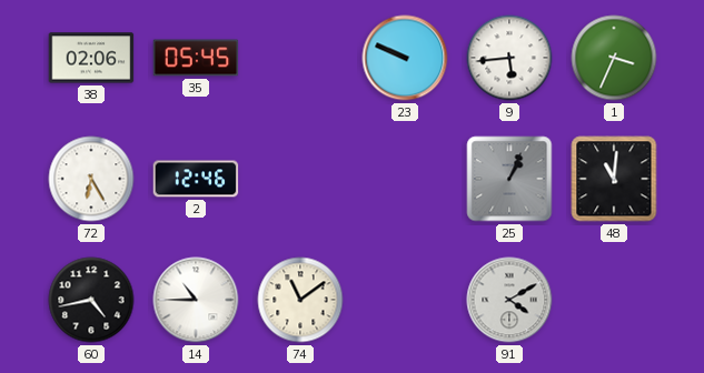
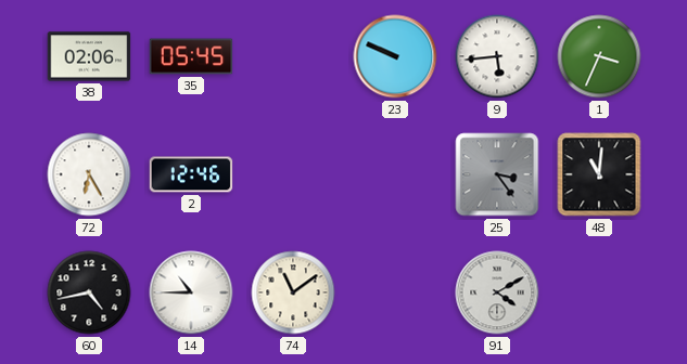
25: 1:04 -> 3:24 (497, 174)
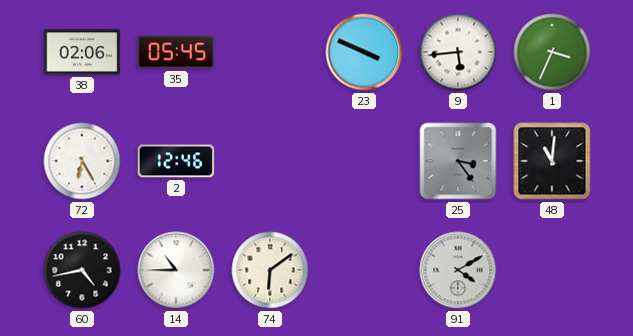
23: 9:49 -> 3:49 (364, 52)
74: 11:09 -> 6:09 (270, 270)
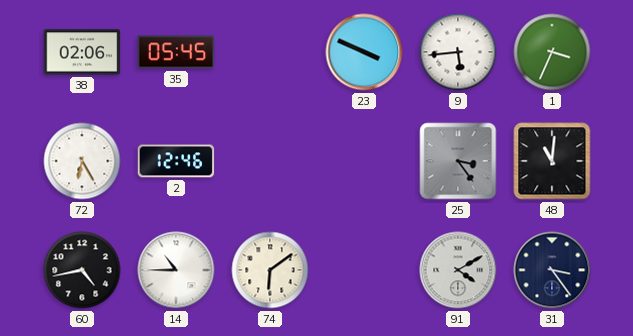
31: none -> 3:24 (552, 270)
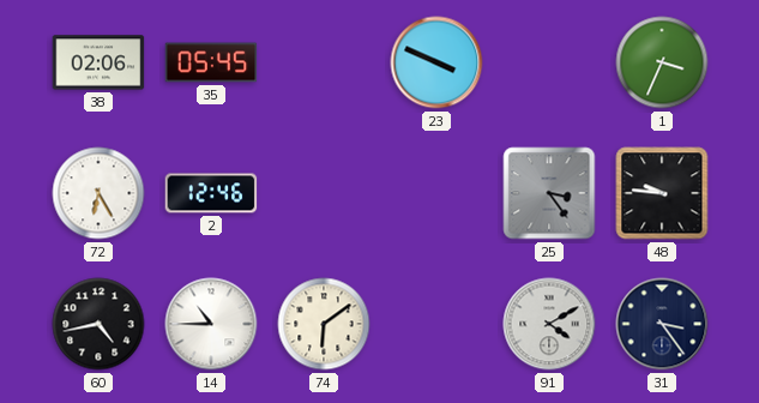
9: 5:44 -> none (458, 52)
48: 11:01 -> 9:46 (662, 193)
